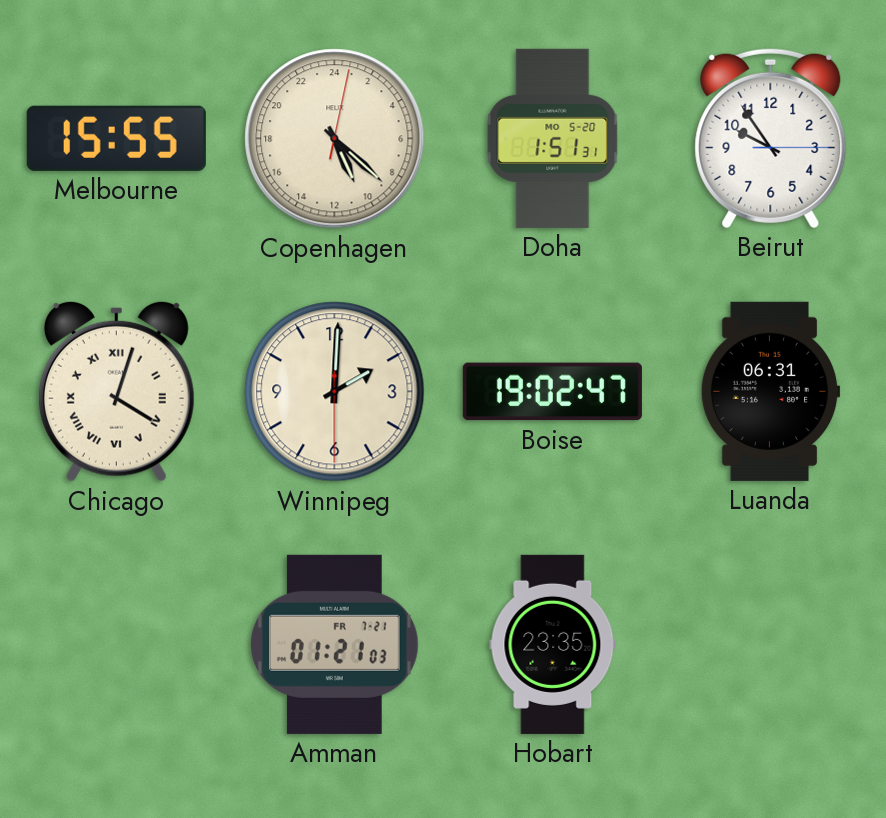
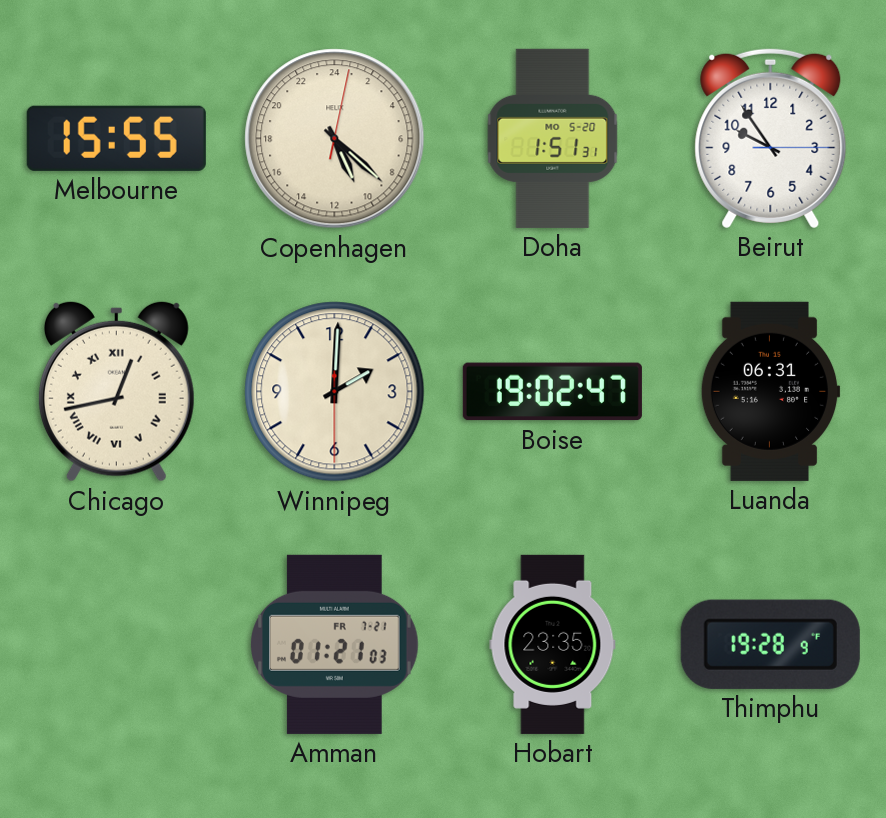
Chicago: 4:03 -> 12:43 (116, 391)
Thimphu: none -> 19:28 (770, 644)
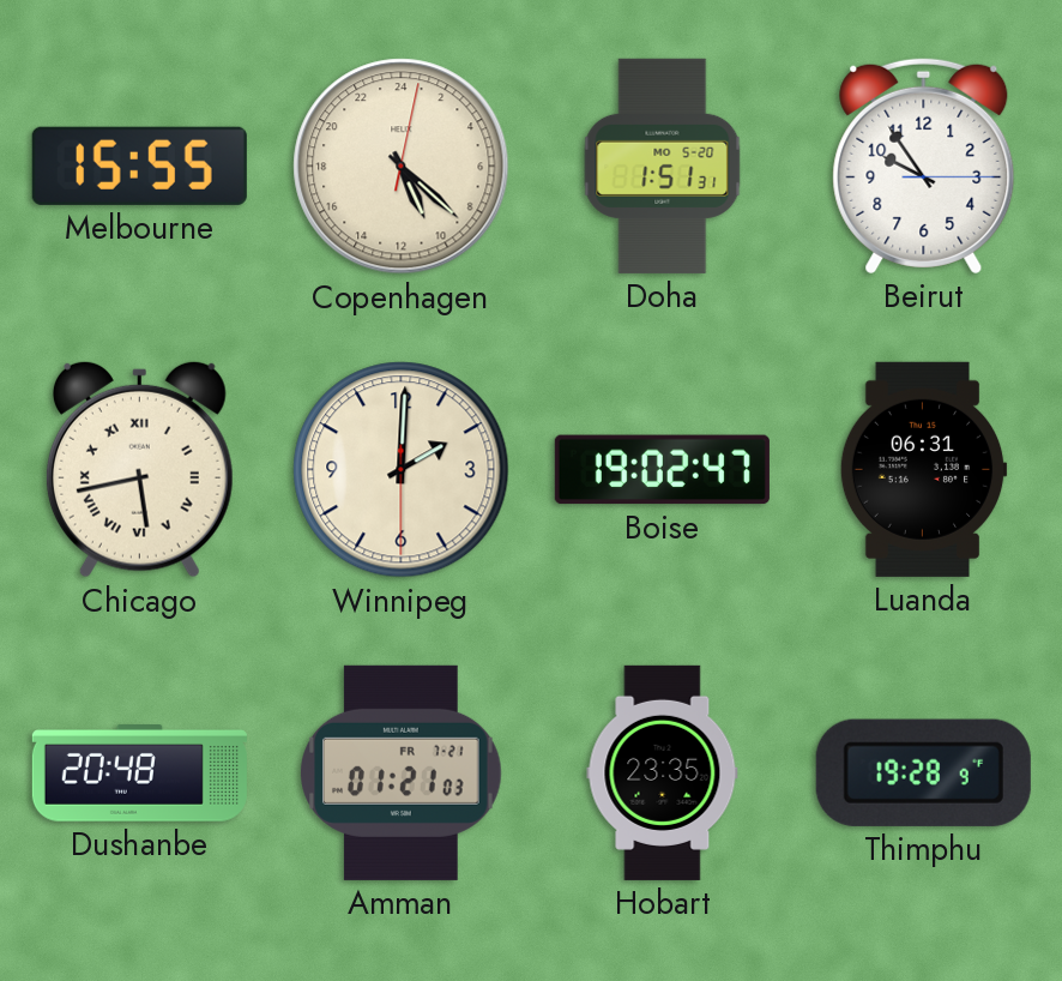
Chicago: 12:43 -> 5:43 (139, 469)
Dushanbe: none -> 20:48 (139, 774)
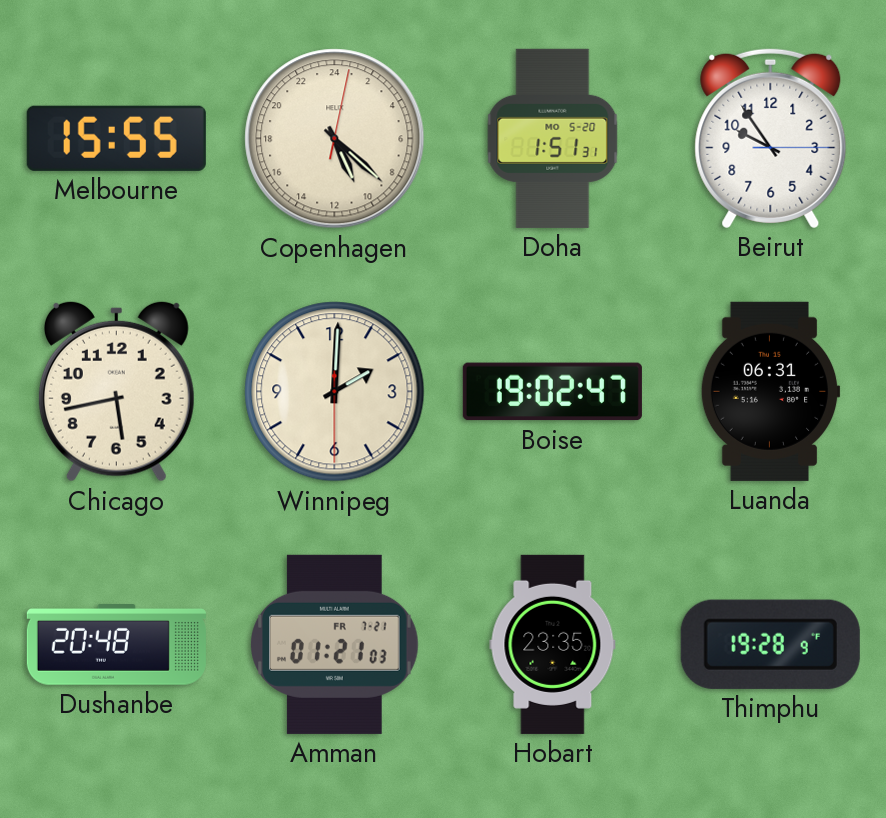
Chicago numerals: Roman -> Arabic (116, 391)
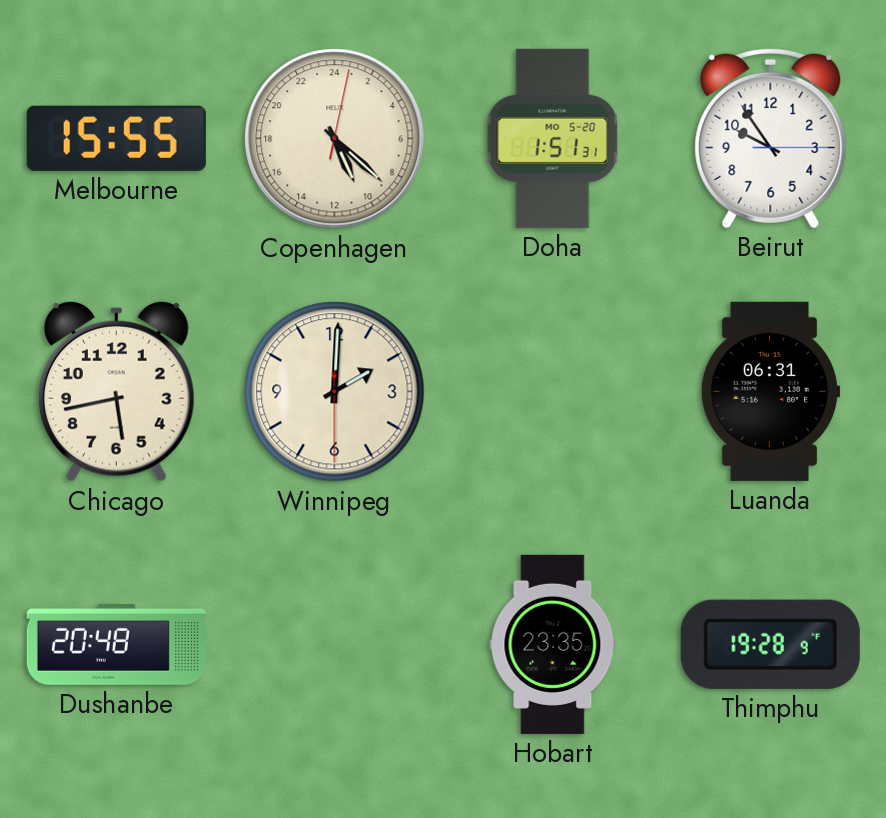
Boise: 19:02 -> none (552, 392)
Amman: 01:21 -> none (335, 644)
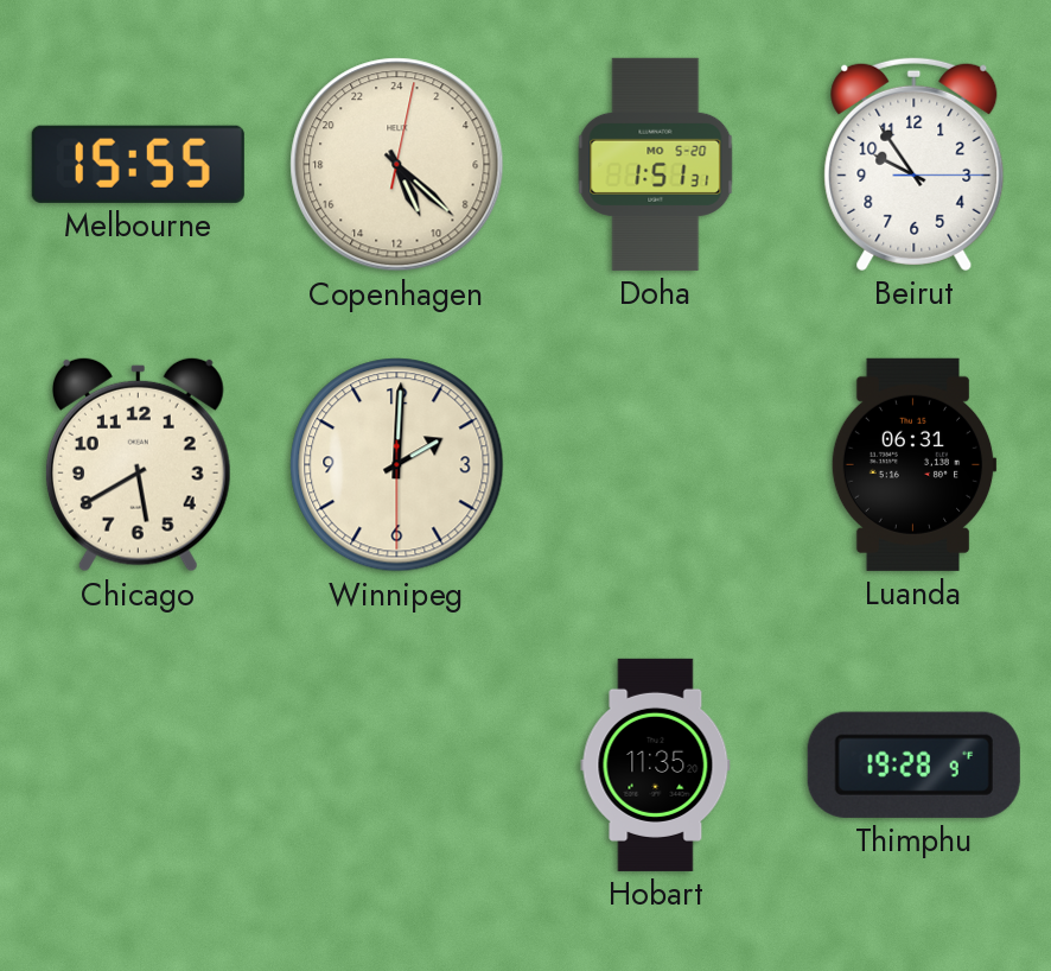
Chicago: 5:43 -> 5:40 (138, 464)
Dushanbe: 20:48 -> none (116, 645)
Hobart: 23:35 -> 11:35 (656, 764)
